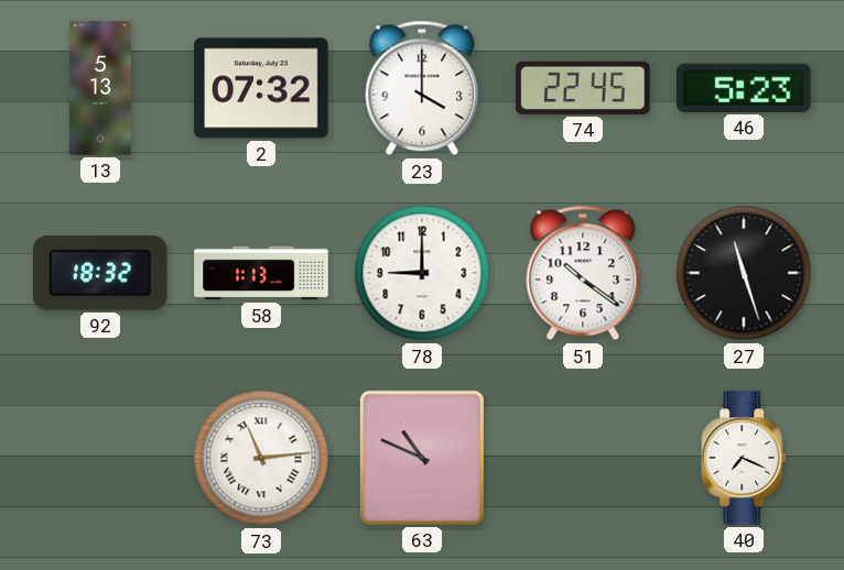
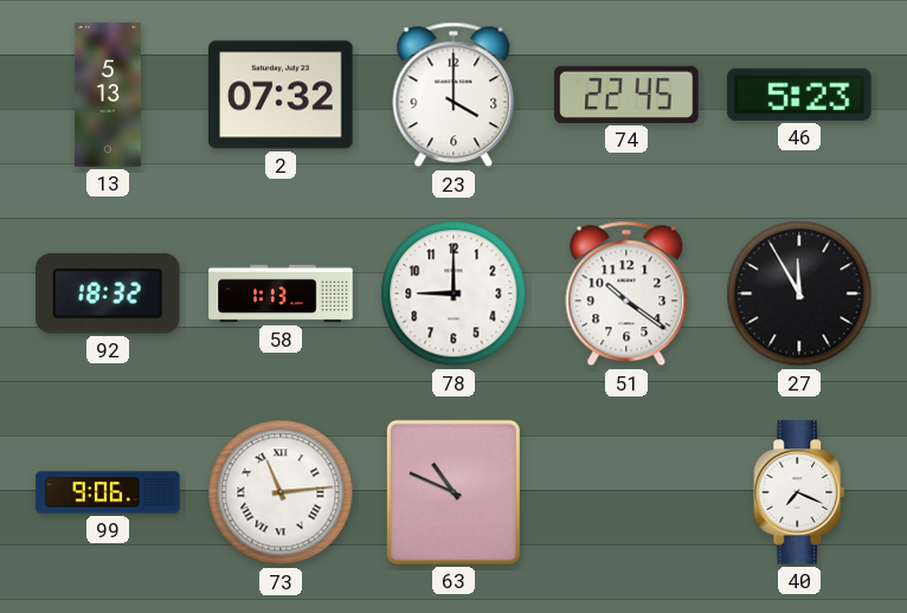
27: 11:27 -> 11:55 (799, 293)
99: none -> 9:06 (108, 492)
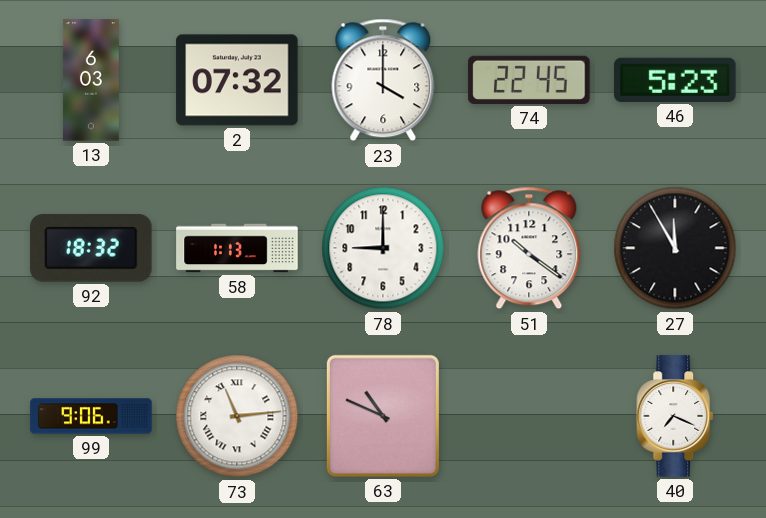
13: 5:13 -> 6:03 (91, 80)
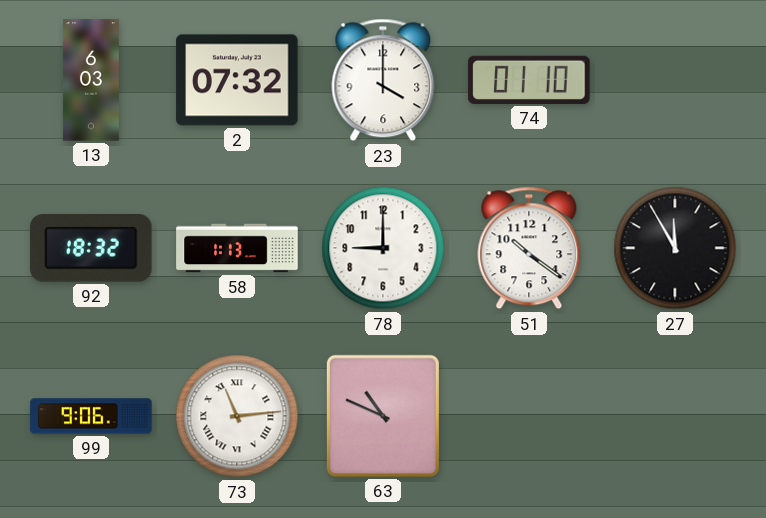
74: 22:45 -> 01:10 (529, 80)
46: 5:23 -> none (675, 80)
40: 7:19 -> none (676, 416)
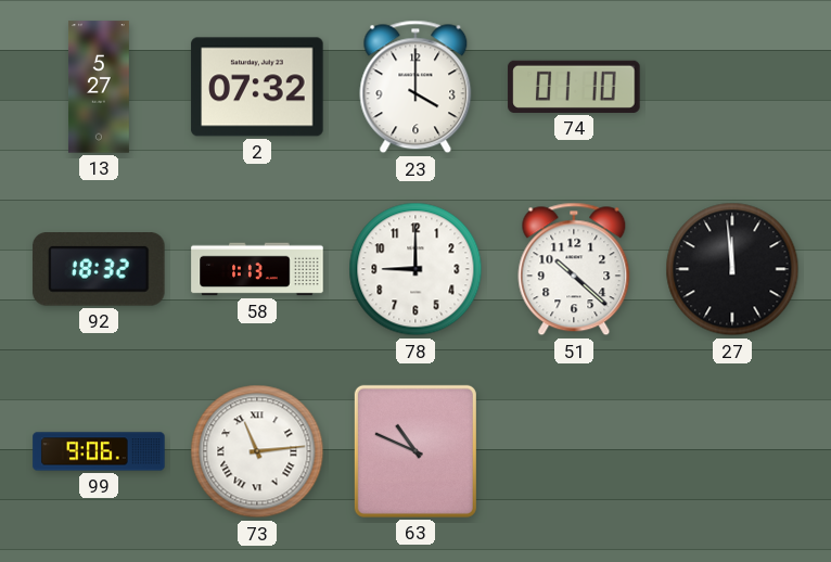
13: 6:03 -> 5:27 (99, 87)
51: 10:21 -> 10:22 (574, 269)
27: 11:55 -> 11:59 (732, 269)
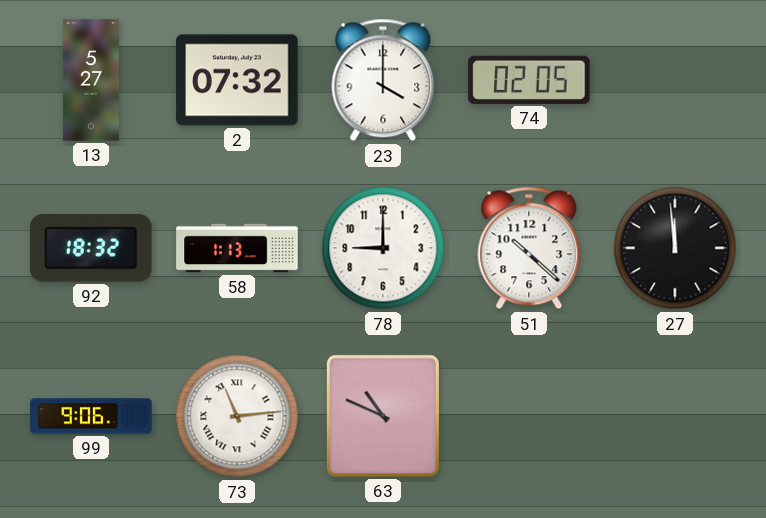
74: 01:10 -> 02:05 (529, 80)
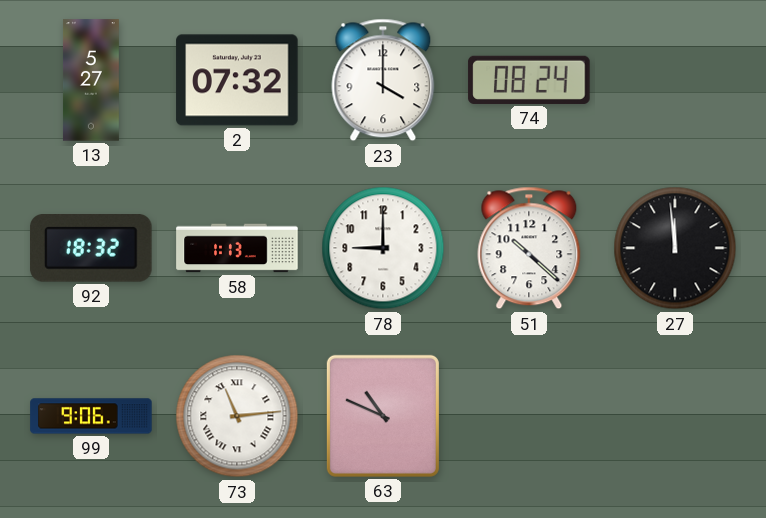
74: 02:05 -> 08:24 (529, 80)
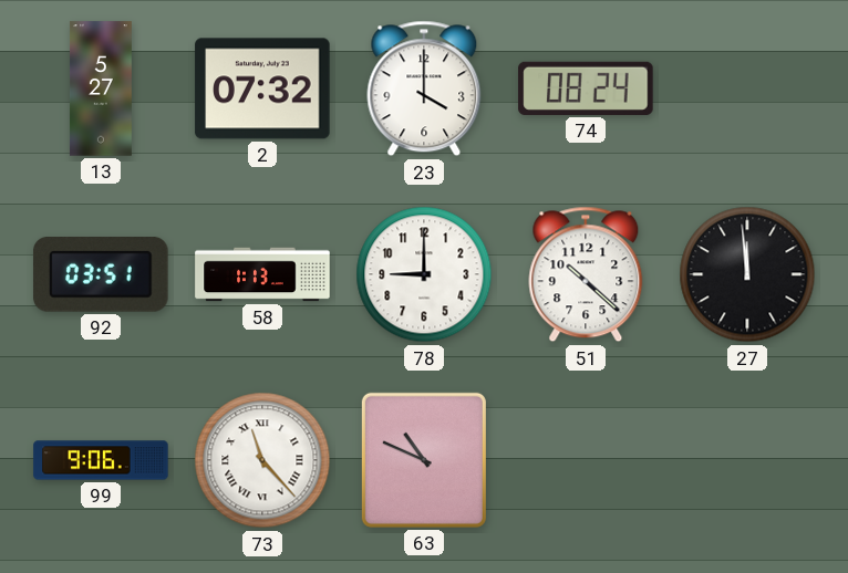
92: 18:32 -> 03:51 (101, 275)
73: 11:14 -> 11:23 (262, 460)
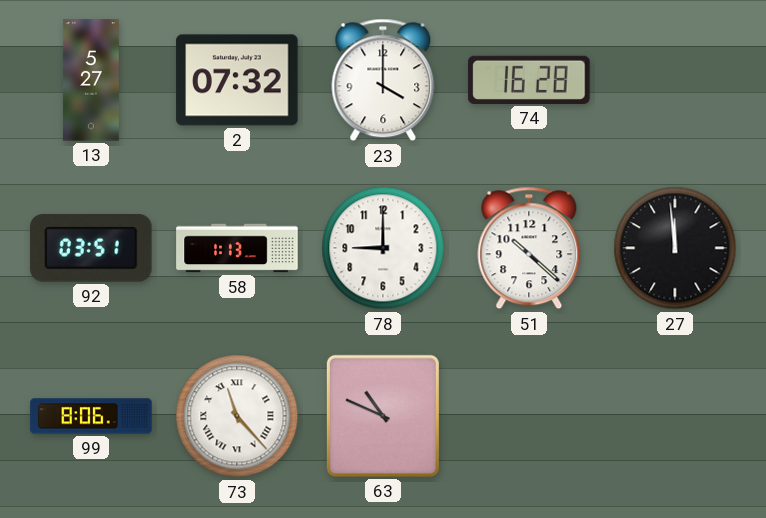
74: 08:24 -> 16:28 (529, 80)
99: 9:06 -> 8:06 (91, 416)
